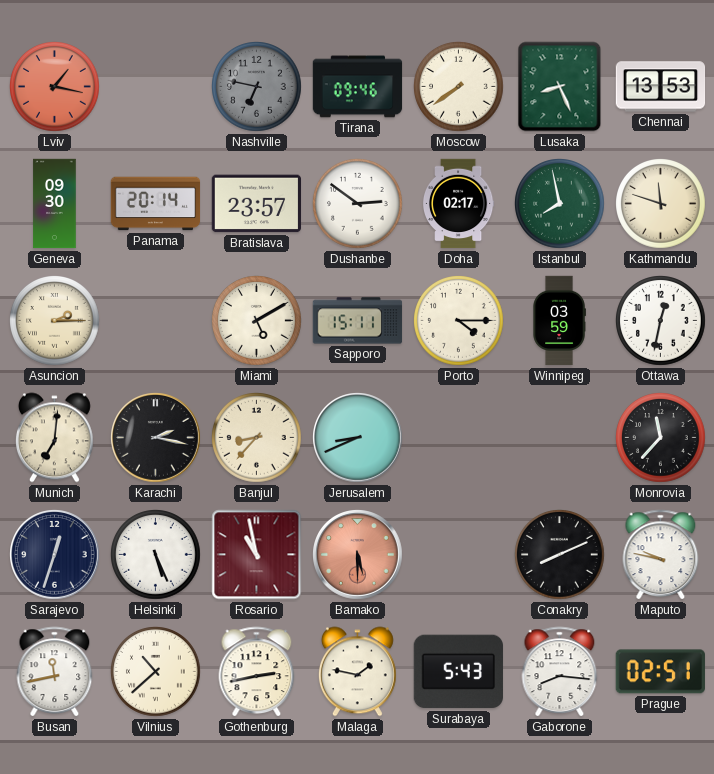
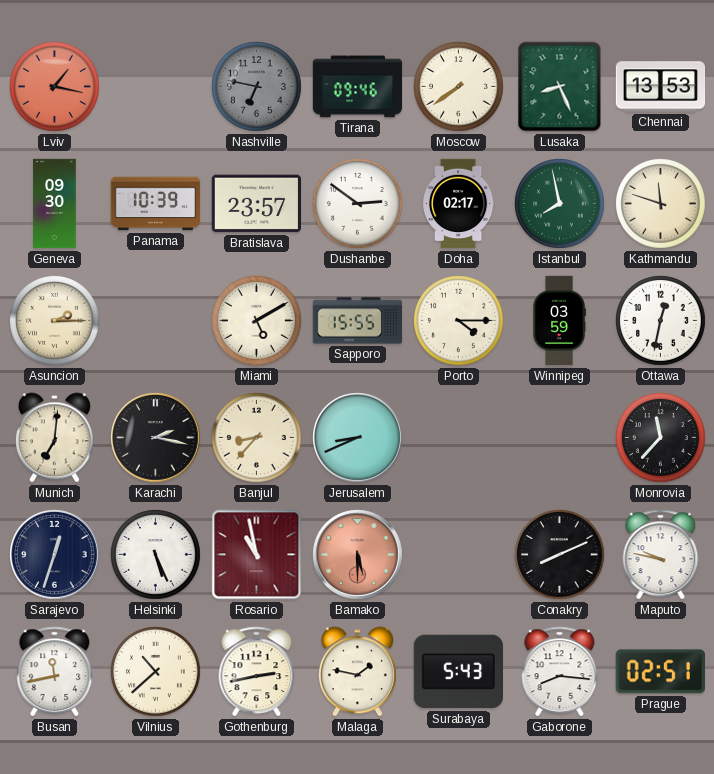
Panama: 20:14 -> 10:39 (156, 204)
Sapporo: 15:11 -> 15:55 (358, 321)
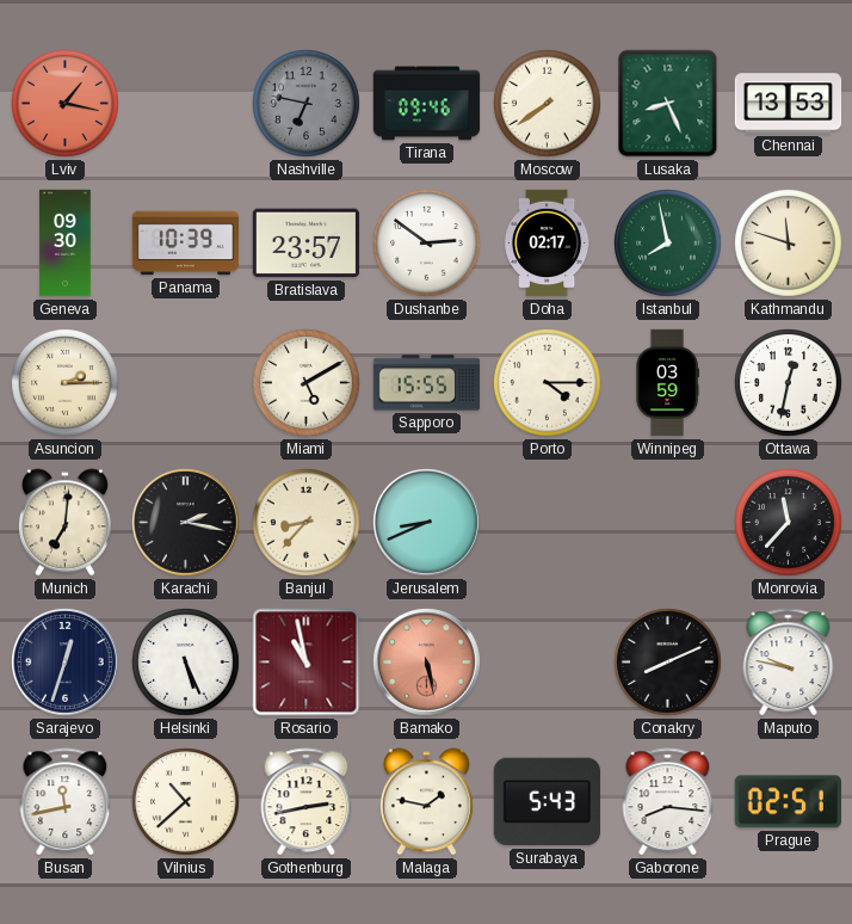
Bamako: 5:30 -> 5:28 (427, 663)
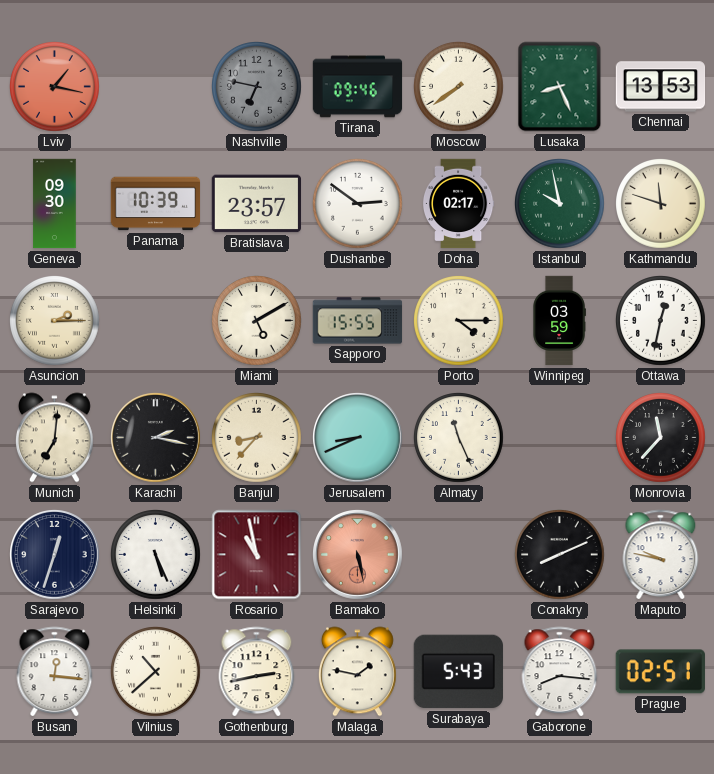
Istanbul: 7:58 -> 9:58 (560, 204)
Almaty: none -> 11:26 (459, 438)
Busan: 11:43 -> 12:16 (55, 672)
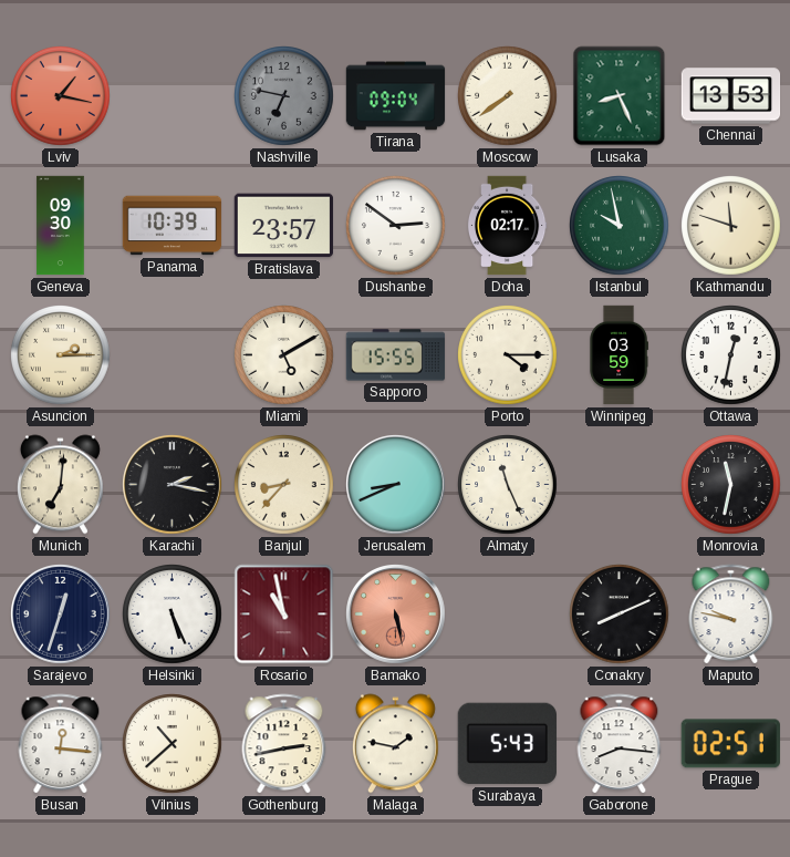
Tirana: 09:46 -> 09:04 (396, 96)
Monrovia: 11:37 -> 11:32 (731, 485)
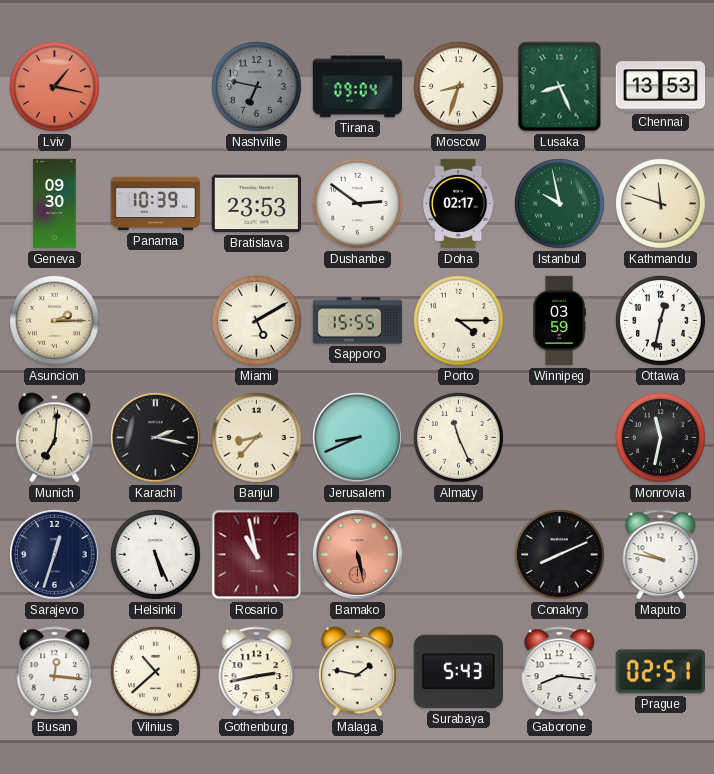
Moscow: 7:39 -> 8:33 (459, 87)
Bratislava: 23:57 -> 23:53 (256, 204)
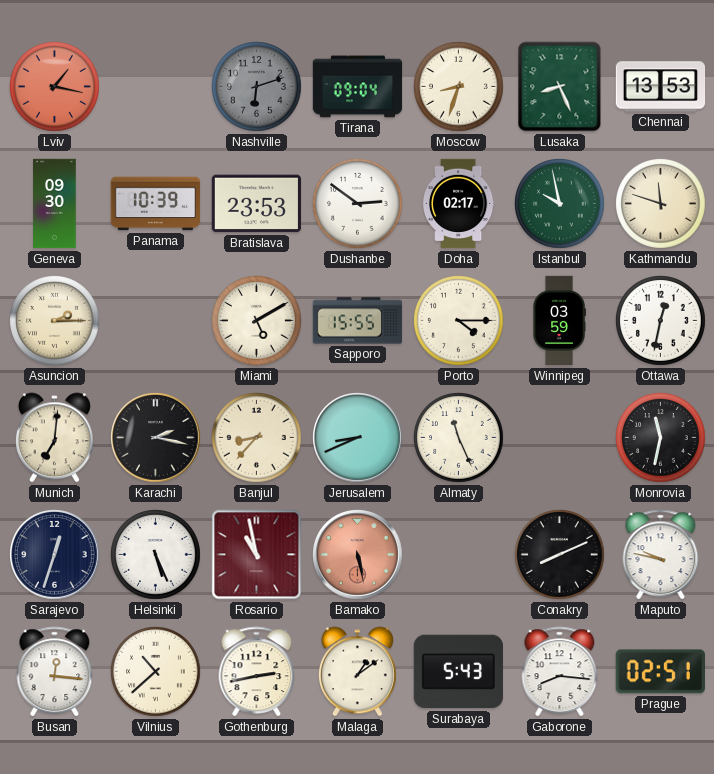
Nashville: 6:47 -> 6:12 (257, 87)
Malaga: 1:47 -> 1:09 (357, 672)
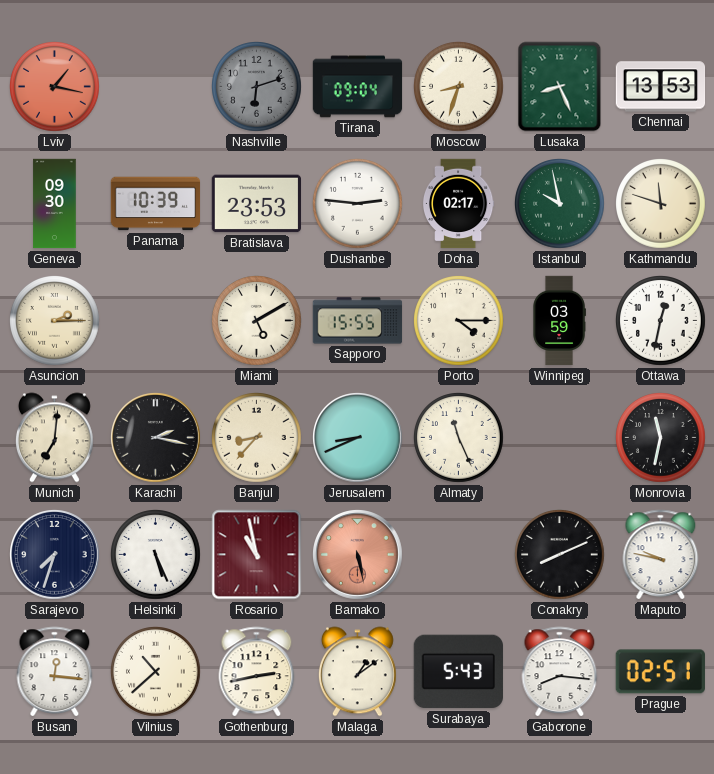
Dushanbe: 2:51 -> 2:46 (358, 204)
Sarajevo: 12:33 -> 7:33 (55, 555)
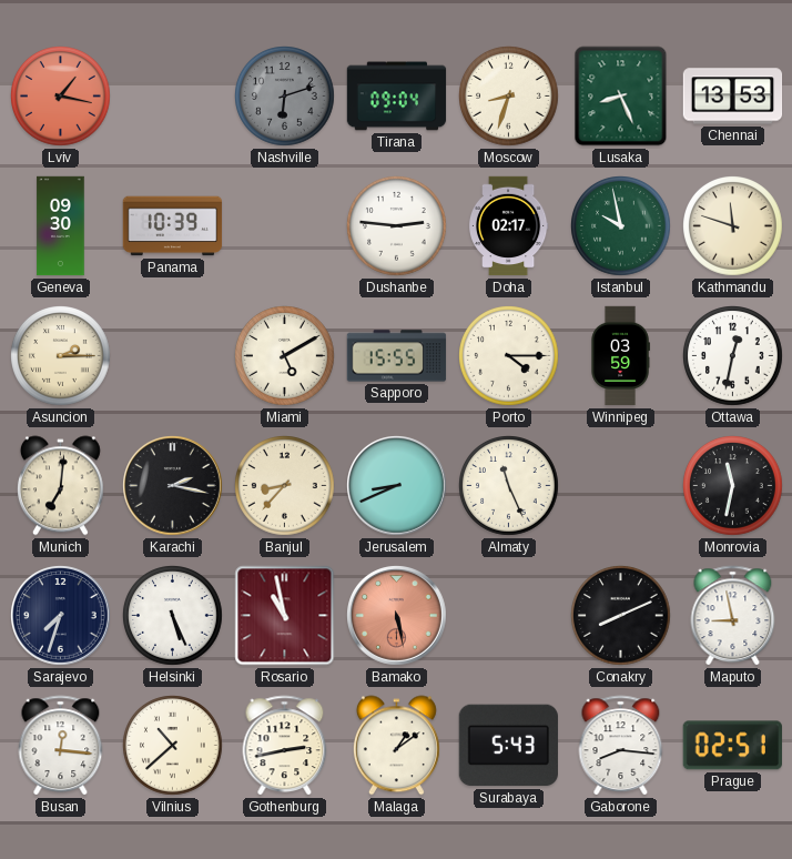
Bratislava: 23:53 -> none (256, 204)
Maputo: 9:47 -> 8:58 (733, 616)
